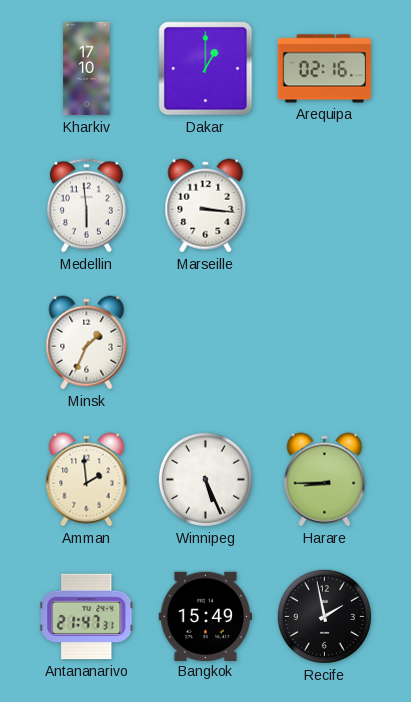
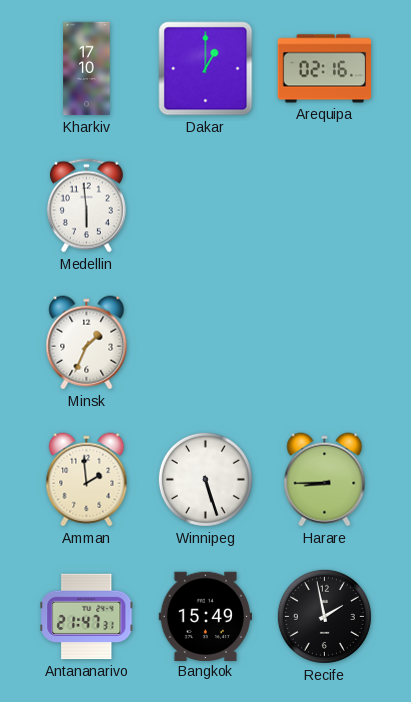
Marseille: 3:16 -> none (206, 206)
Winnipeg: 5:26 -> 5:27 (205, 479)
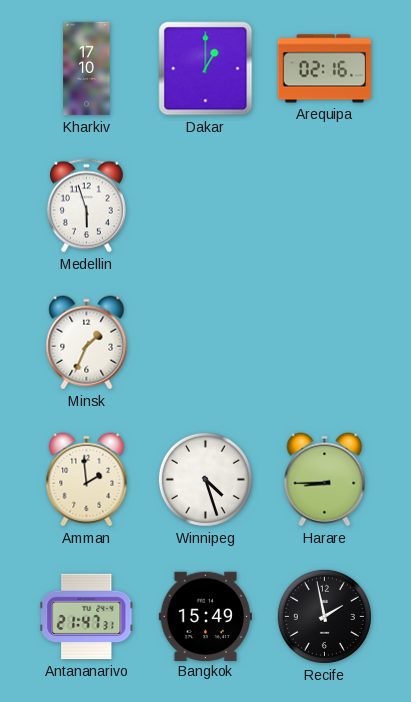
Medellin: 5:59 -> 5:57 (86, 206)
Winnipeg: 5:27 -> 4:27 (205, 479)
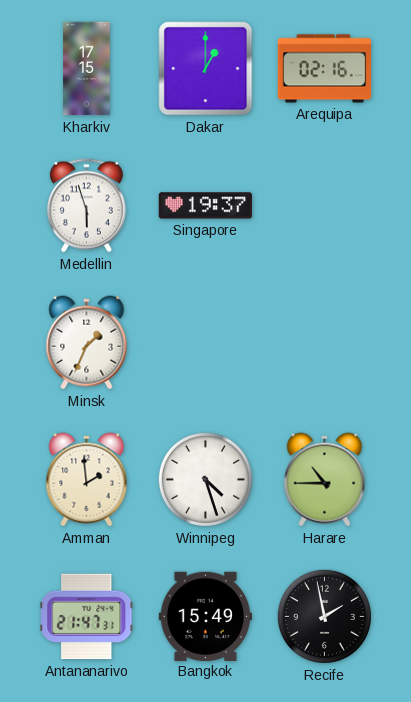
Kharkiv: 17:10 -> 17:15 (87, 69)
Singapore: none -> 19:37 (206, 206)
Harare: 8:45 -> 10:45 (325, 480)
